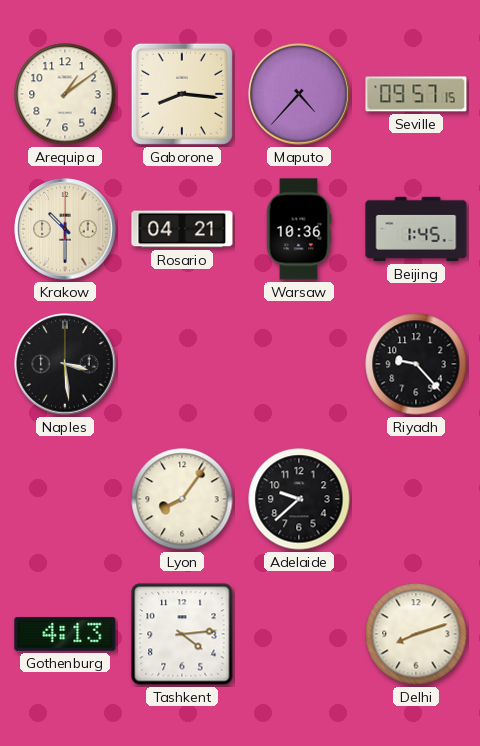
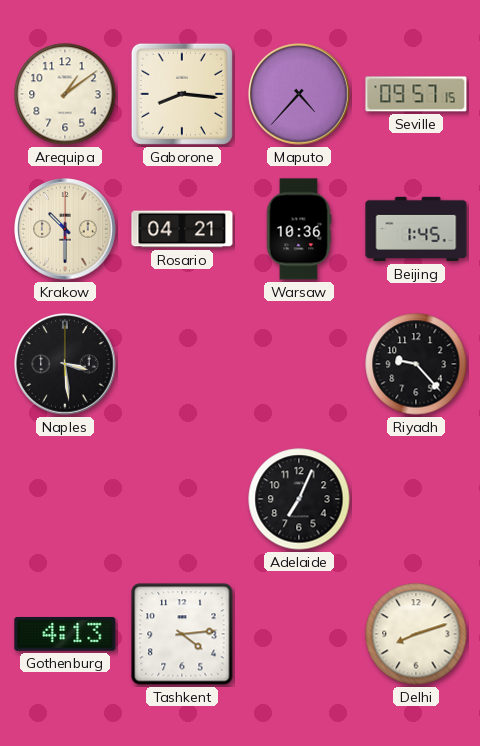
Lyon: 8:06 -> none (182, 499)
Adelaide: 9:38 -> 7:04 (299, 499)
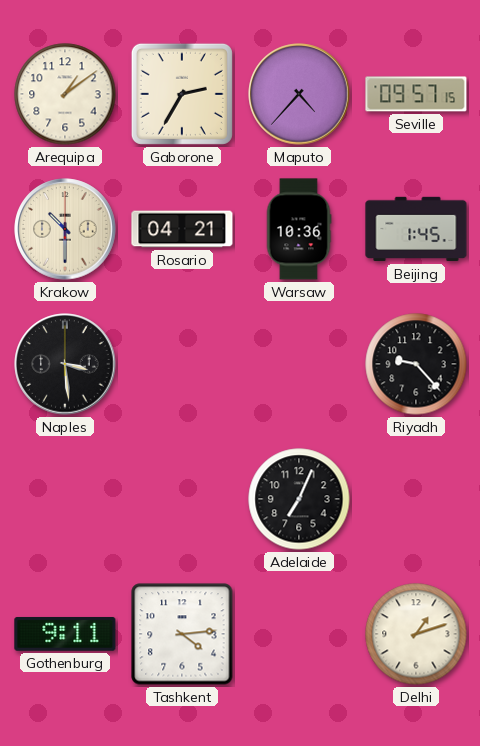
Gaborone: 8:16 -> 2:35 (182, 94)
Gothenburg: 4:13 -> 9:11 (65, 634)
Delhi: 8:12 -> 1:12 (416, 634)
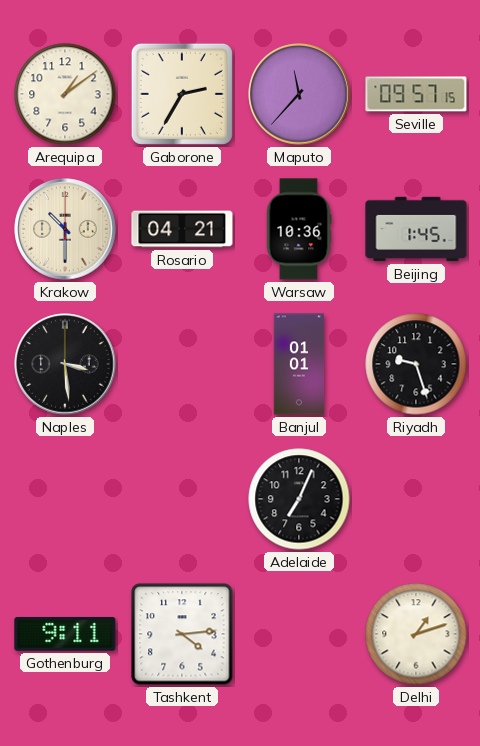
Maputo: 4:37 -> 11:37 (299, 94)
Banjul: none -> 01:01 (299, 364)
Riyadh: 9:23 -> 9:27 (416, 364)
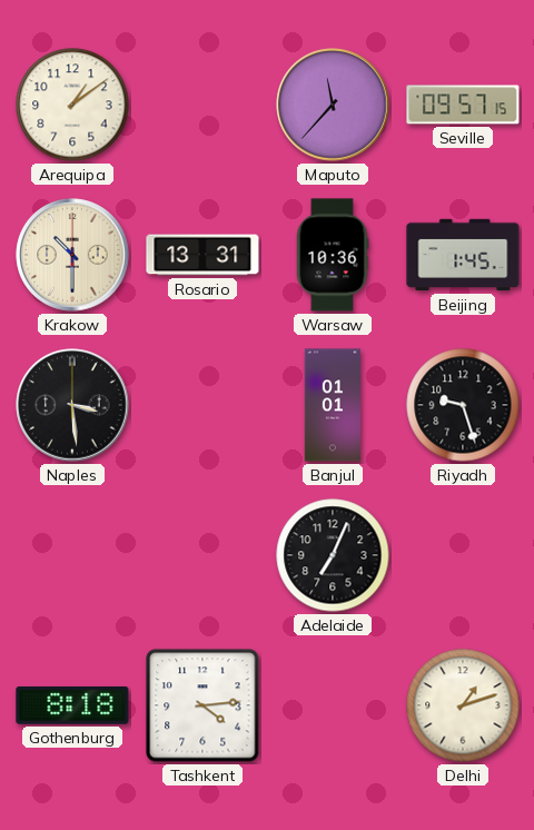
Gaborone: 2:35 -> none (182, 94)
Rosario: 04:21 -> 13:31 (202, 255)
Gothenburg: 9:11 -> 8:18 (72, 705)
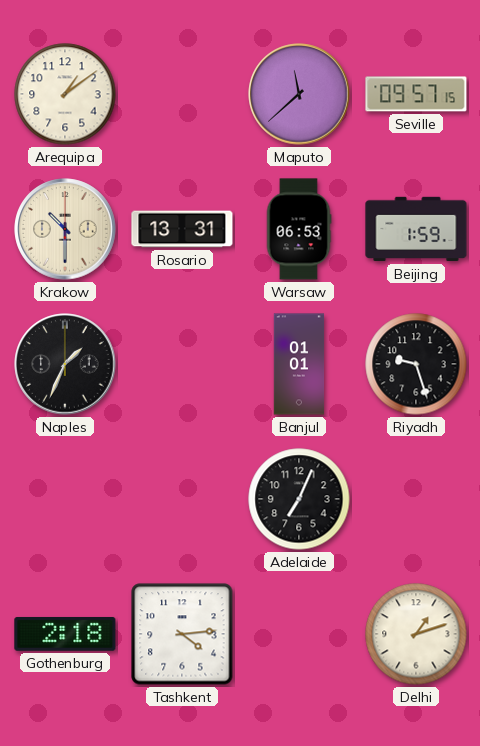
Maputo: 11:37 -> 11:38 (299, 94)
Warsaw: 10:36 -> 06:53 (299, 229)
Beijing: 1:45 -> 1:59 (416, 229)
Naples: 3:29 -> 1:34 (65, 364)
Gothenburg: 8:18 -> 2:18 (65, 634)
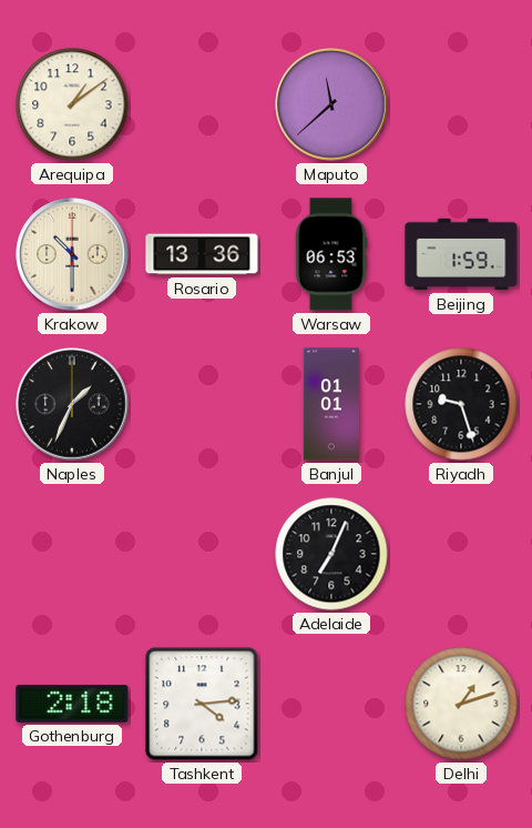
Seville: 09:57 -> none (416, 94)
Rosario: 13:31 -> 13:36 (202, 254)
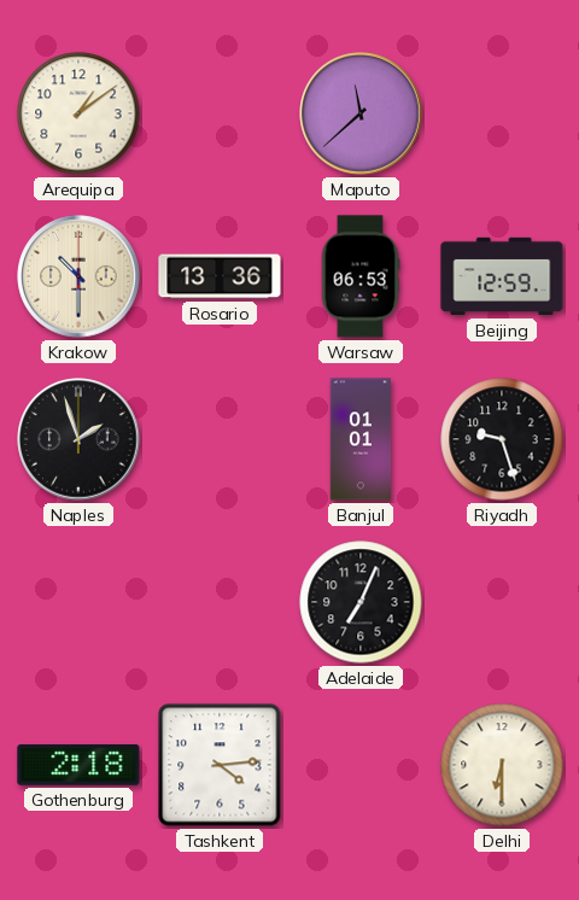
Beijing: 1:59 -> 12:59 (502, 276)
Naples: 1:34 -> 1:57 (78, 439)
Delhi: 1:12 -> 6:30 (502, 765)
